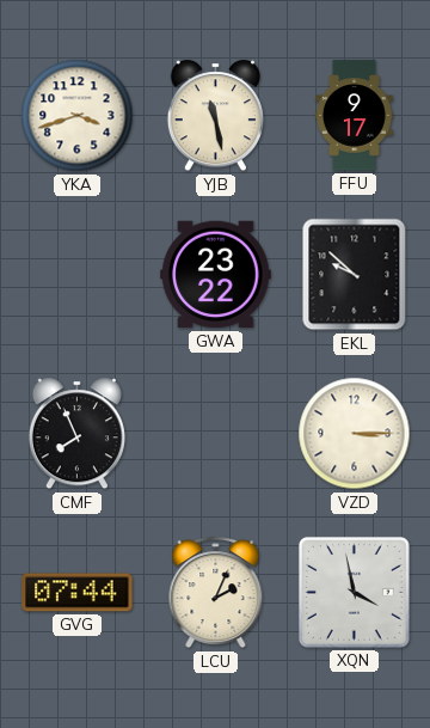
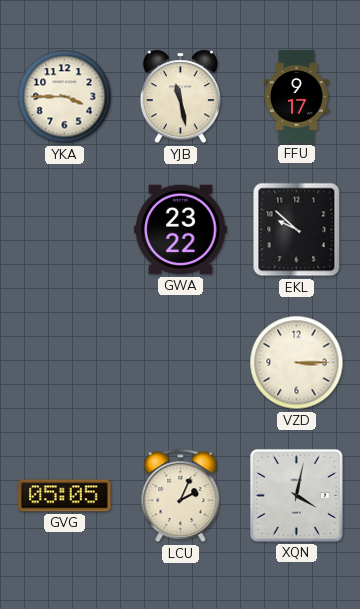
YKA: 3:42 -> 3:45 (65, 97)
CMF: 7:56 -> none (76, 434)
GVG: 07:44 -> 05:05 (65, 496)
XQN: 3:58 -> 4:02 (296, 495)
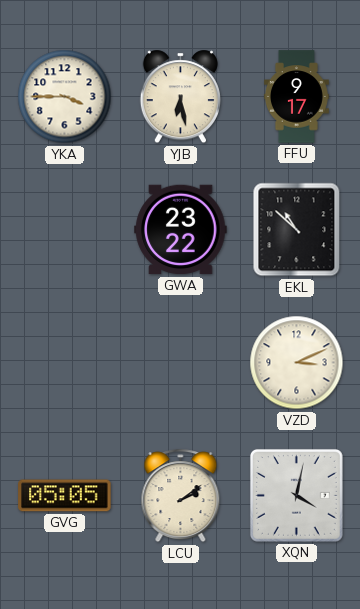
YJB: 11:28 -> 6:28 (180, 97)
EKL: 9:52 -> 10:52 (297, 230)
VZD: 3:15 -> 3:11 (297, 363)
LCU: 2:04 -> 2:09 (181, 496)
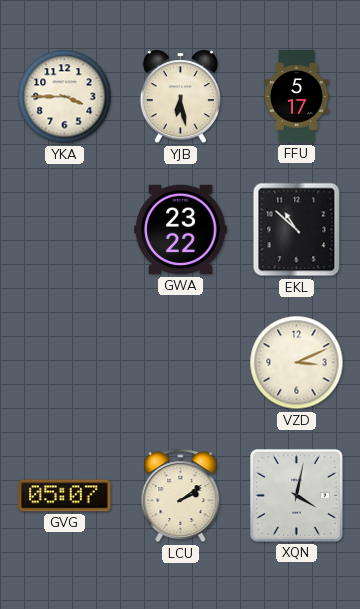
FFU: 9:17 -> 5:17 (296, 97)
GVG: 05:05 -> 05:07 (65, 496)
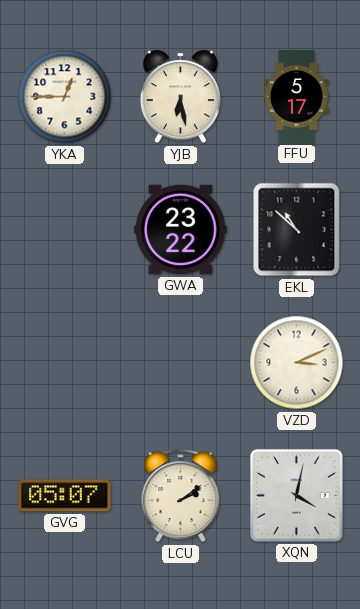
YKA: 3:45 -> 12:45 (65, 97)
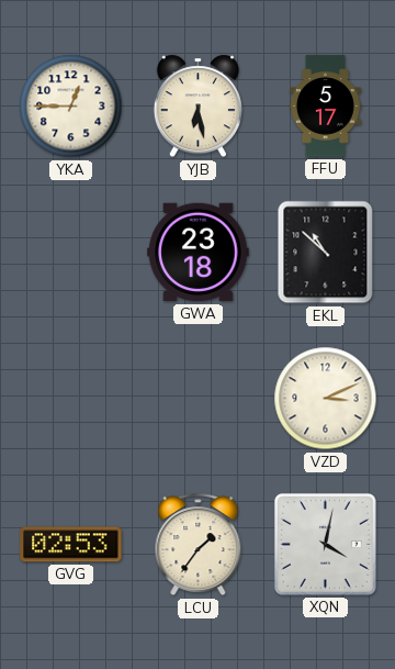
GWA: 23:22 -> 23:18 (199, 253)
GVG: 05:07 -> 02:53 (71, 545)
LCU: 2:09 -> 1:36 (199, 545)
